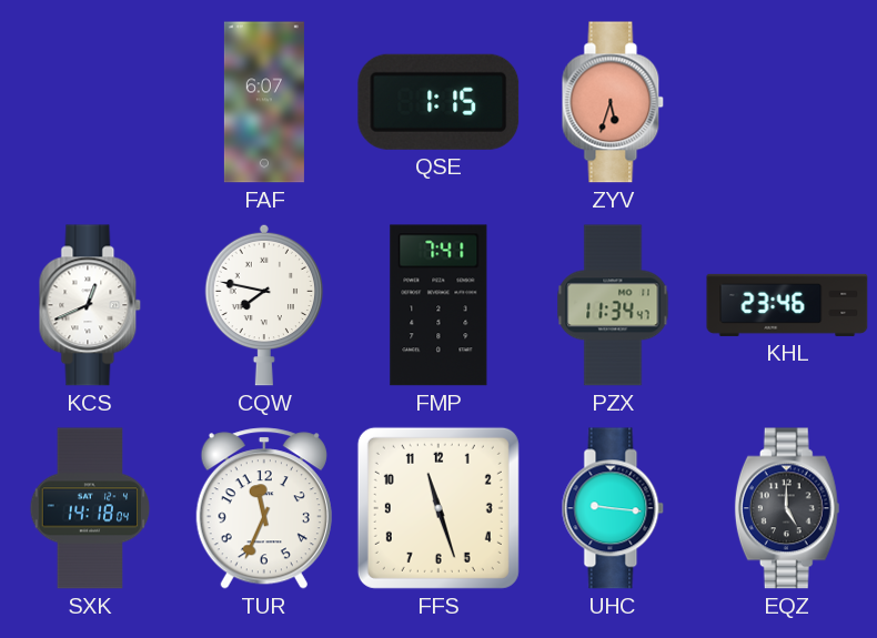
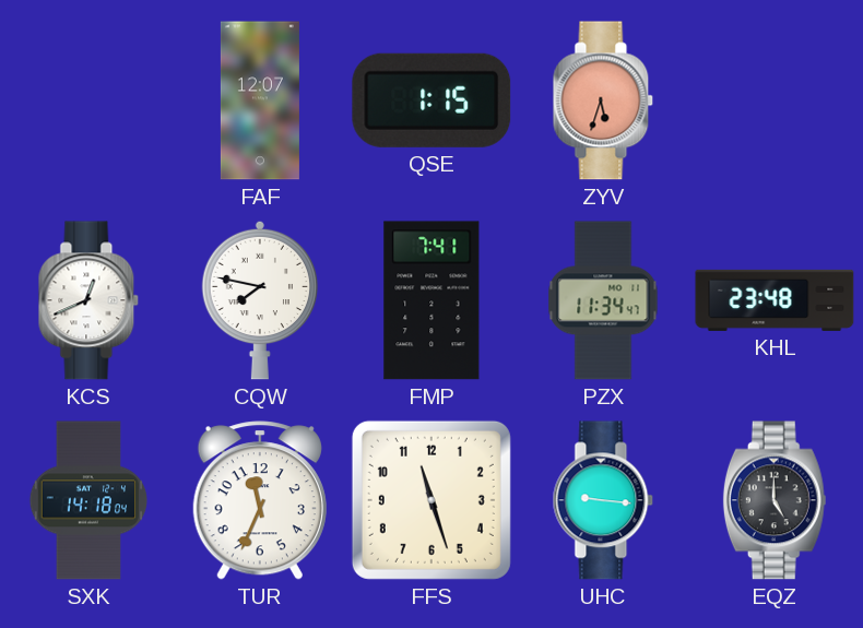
FAF: 6:07 -> 12:07 (260, 100)
KHL: 23:46 -> 23:48 (775, 300)
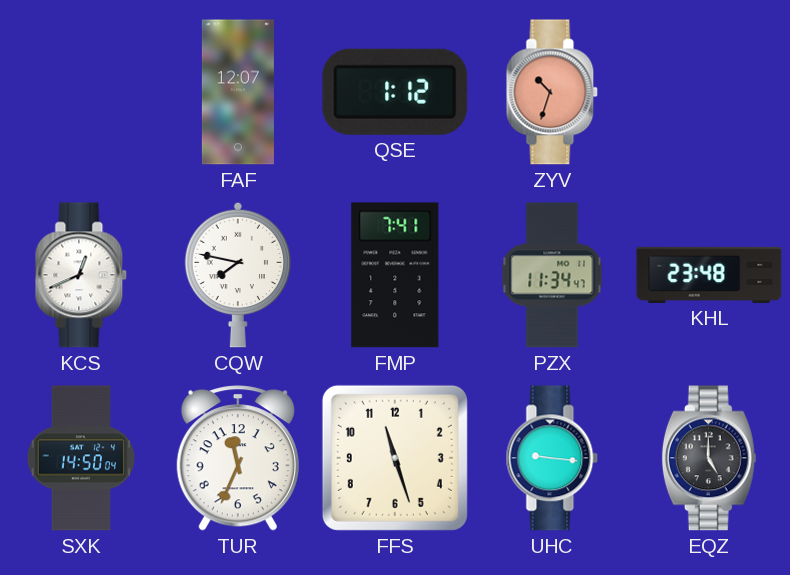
QSE: 1:15 -> 1:12 (395, 92)
ZYV: 5:33 -> 10:33 (552, 92)
SXK: 14:18 -> 14:50 (81, 458)
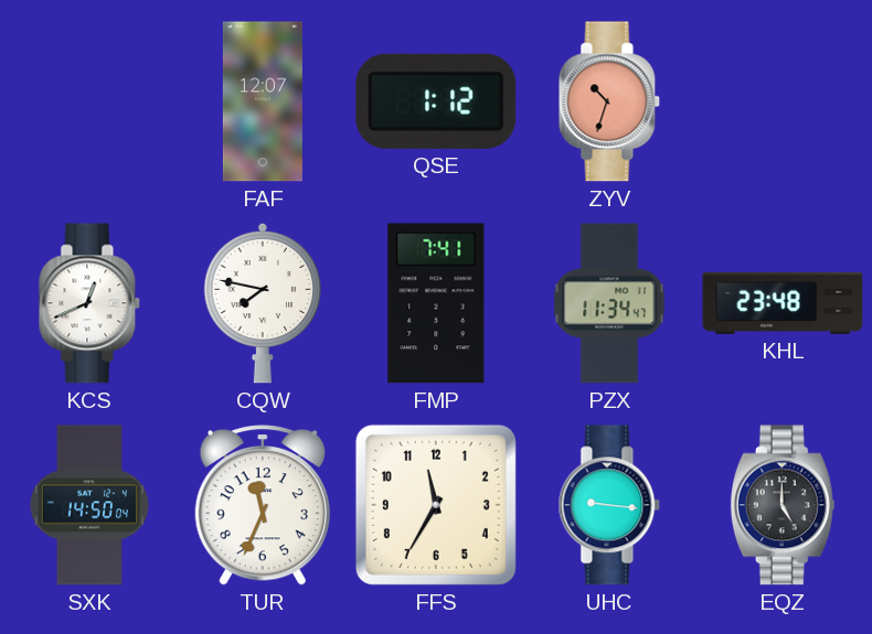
FFS: 11:27 -> 11:35 (436, 505)
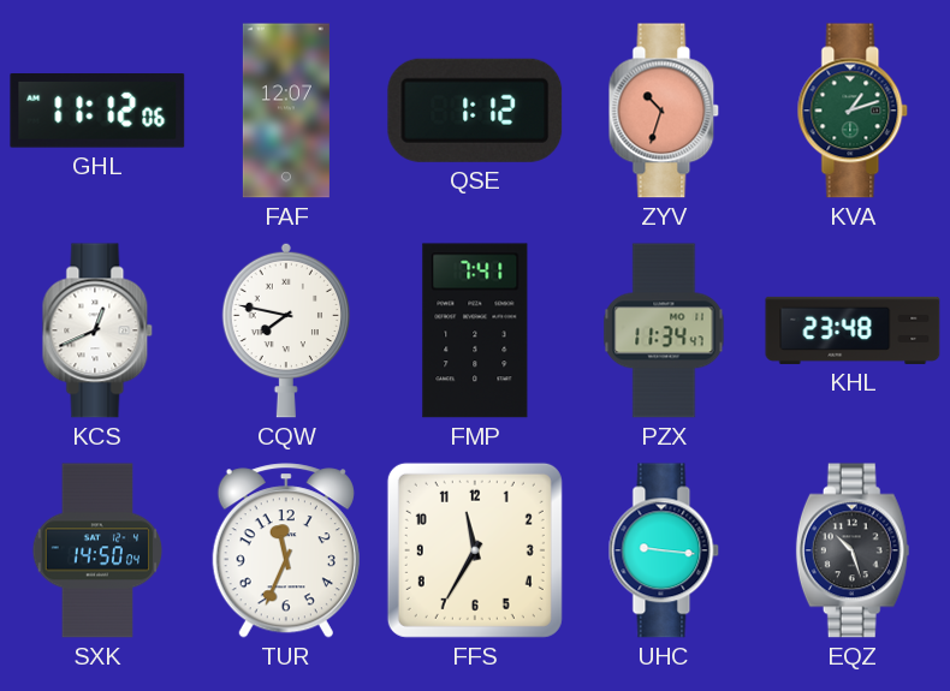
GHL: none -> 11:12 (97, 112)
KVA: none -> 1:12 (853, 111)
EQZ: 5:00 -> 10:27 (853, 550)
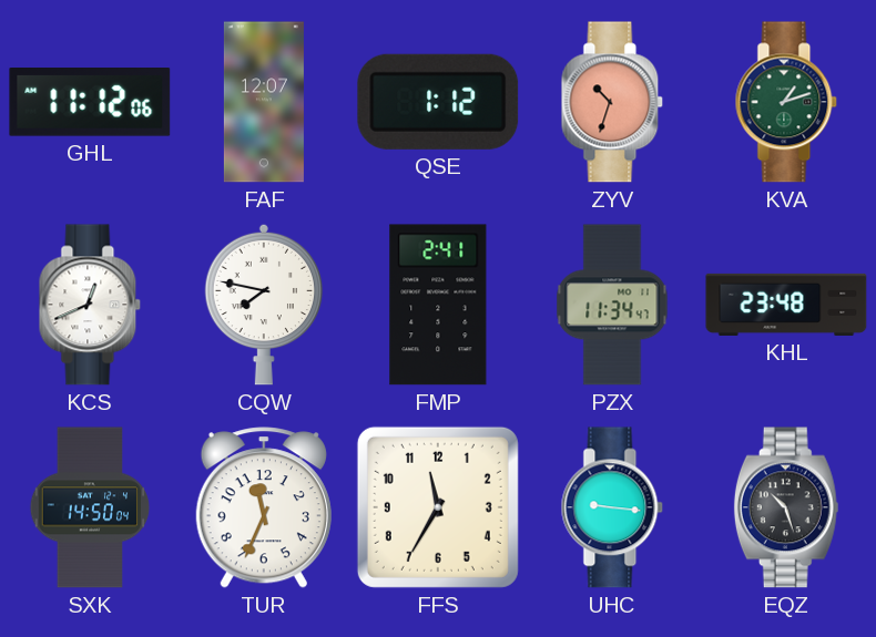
FMP: 7:41 -> 2:41 (438, 305)
